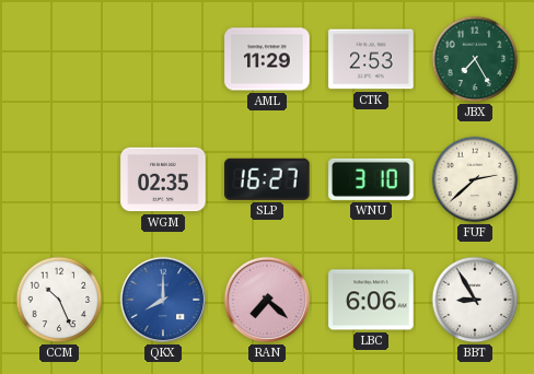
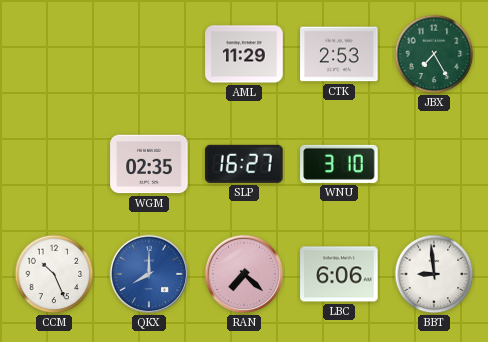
FUF: 2:38 -> none (475, 179)
BBT: 8:55 -> 8:59 (434, 274)
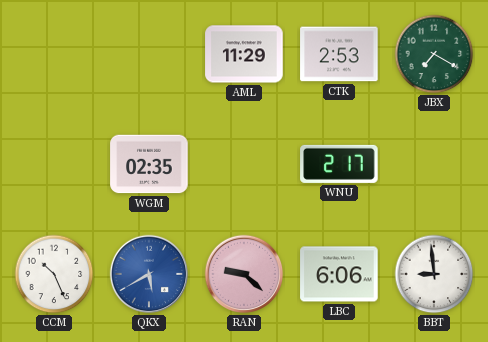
JBX: 7:25 -> 7:20 (434, 54)
SLP: 16:27 -> none (245, 164)
WNU: 3:10 -> 2:17 (339, 164)
QKX: 8:00 -> 5:40 (149, 274)
RAN: 7:22 -> 9:22 (244, 274)
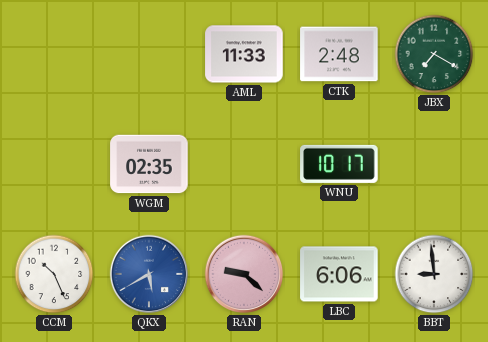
AML: 11:29 -> 11:33 (244, 54)
CTK: 2:53 -> 2:48 (339, 54)
WNU: 2:17 -> 10:17 (339, 164)
